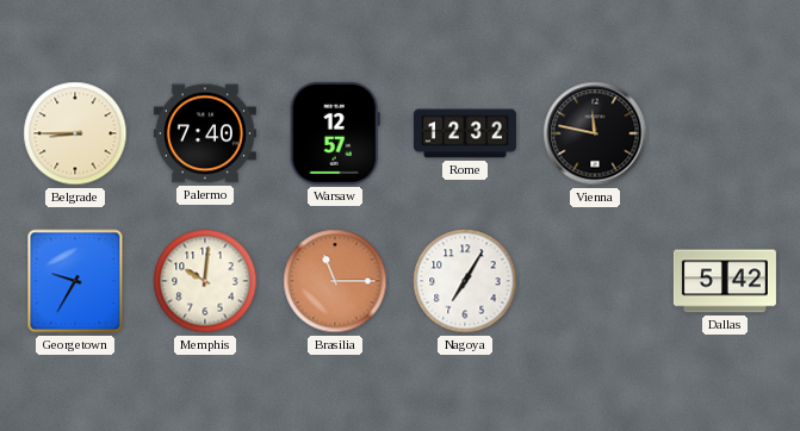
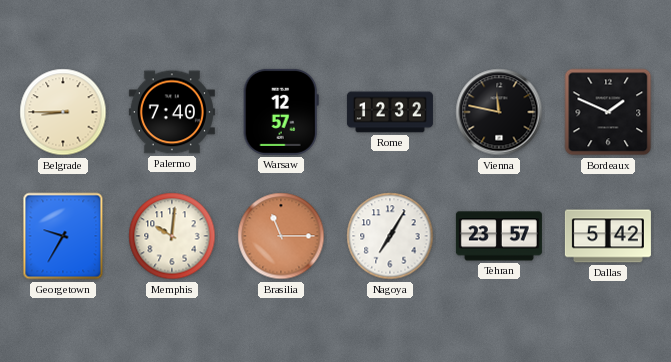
Bordeaux: none -> 1:49 (608, 112)
Tehran: none -> 23:57 (499, 236)
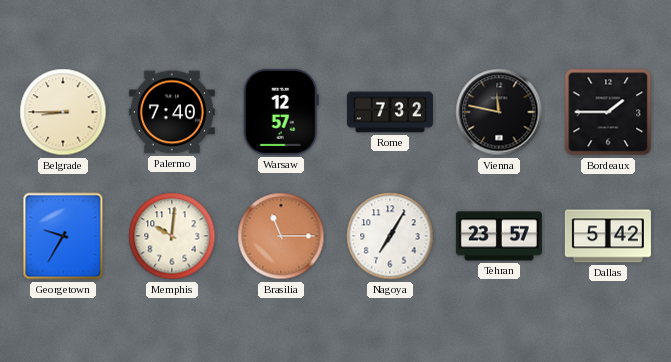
Rome: 12:32 -> 7:32 (390, 112)
Bordeaux: 1:49 -> 1:45 (608, 112)
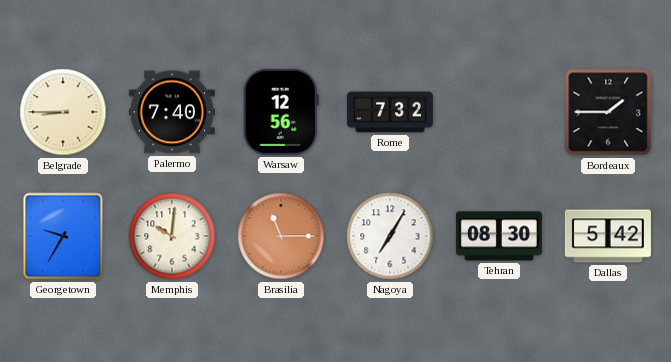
Warsaw: 12:57 -> 12:56 (281, 112)
Vienna: 11:47 -> none (499, 112)
Tehran: 23:57 -> 08:30 (499, 236)
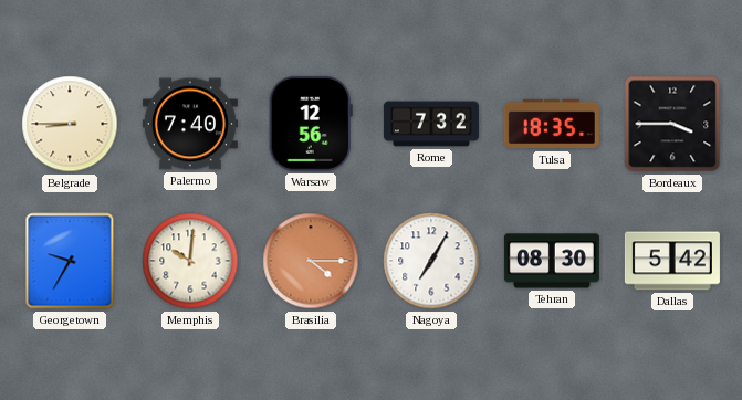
Tulsa: none -> 18:35 (552, 124)
Bordeaux: 1:45 -> 3:45 (672, 124)
Brasilia: 11:15 -> 4:15 (311, 261)
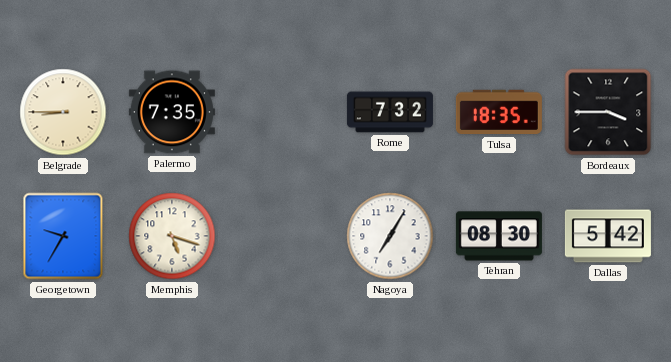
Palermo: 7:40 -> 7:35 (172, 112)
Warsaw: 12:56 -> none (311, 124)
Memphis: 10:01 -> 5:18 (172, 236)
Brasilia: 4:15 -> none (311, 261)
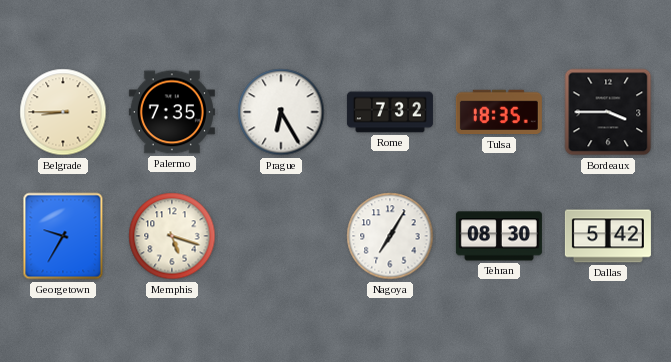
Prague: none -> 6:25 (281, 112)
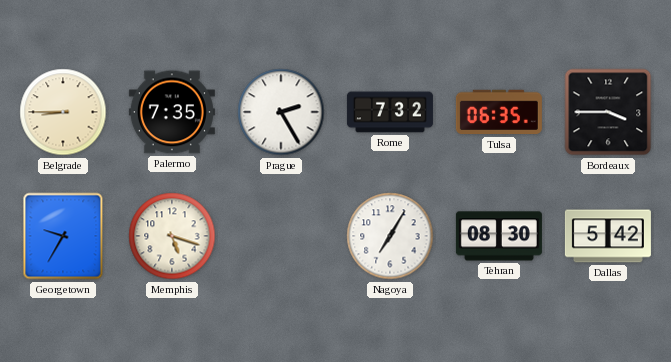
Prague: 6:25 -> 2:25 (281, 112)
Tulsa: 18:35 -> 06:35 (499, 112)
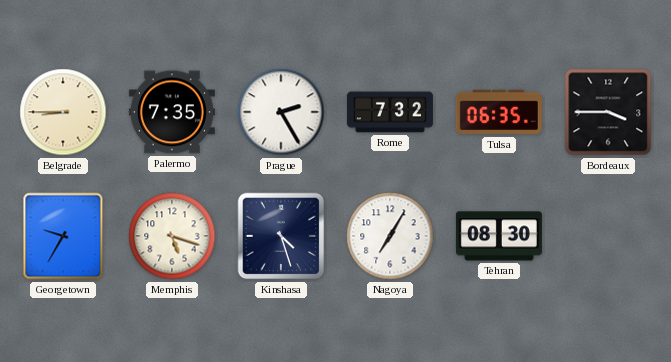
Kinshasa: none -> 4:27 (281, 236)
Dallas: 5:42 -> none (608, 236)
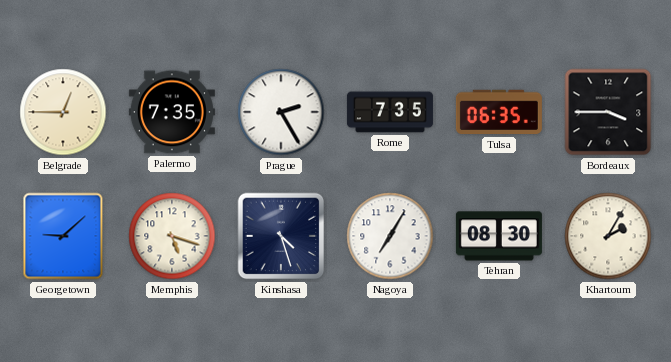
Belgrade: 8:45 -> 12:45 (63, 112)
Rome: 7:32 -> 7:35 (390, 112)
Georgetown: 9:35 -> 9:08 (63, 236)
Khartoum: none -> 2:05 (608, 236)
